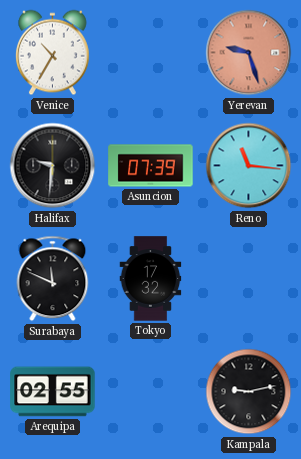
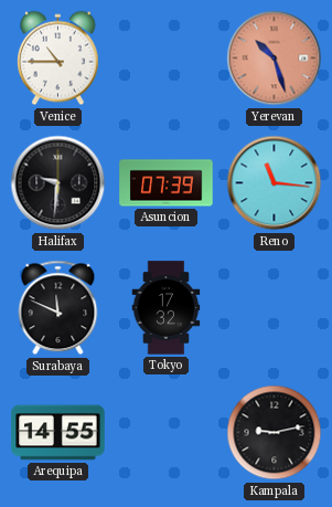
Venice: 10:35 -> 10:45 (58, 59)
Yerevan: 9:27 -> 10:27 (275, 59)
Arequipa: 02:55 -> 14:55 (58, 433)
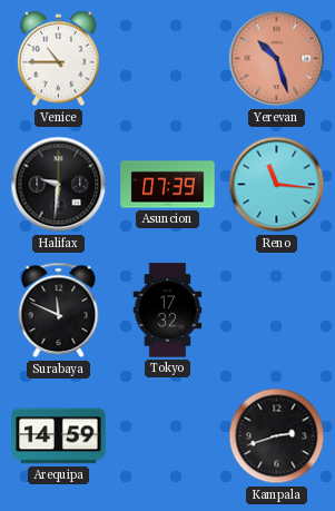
Arequipa: 14:55 -> 14:59 (59, 436)
Kampala: 9:13 -> 2:42 (277, 436)
